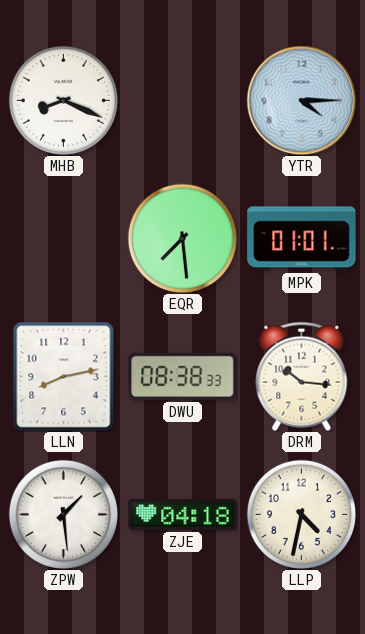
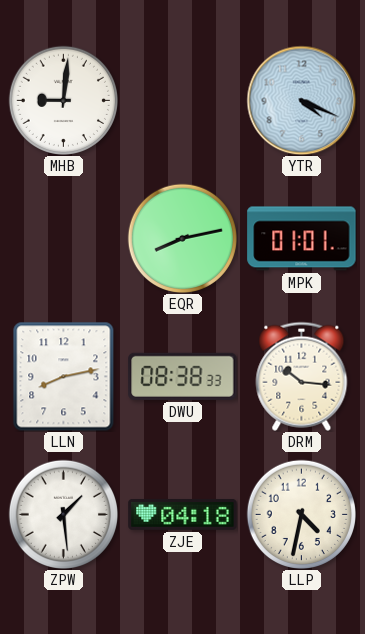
MHB: 8:19 -> 9:01 (63, 100)
YTR: 4:15 -> 4:19 (301, 100)
EQR: 7:29 -> 8:13 (182, 238)
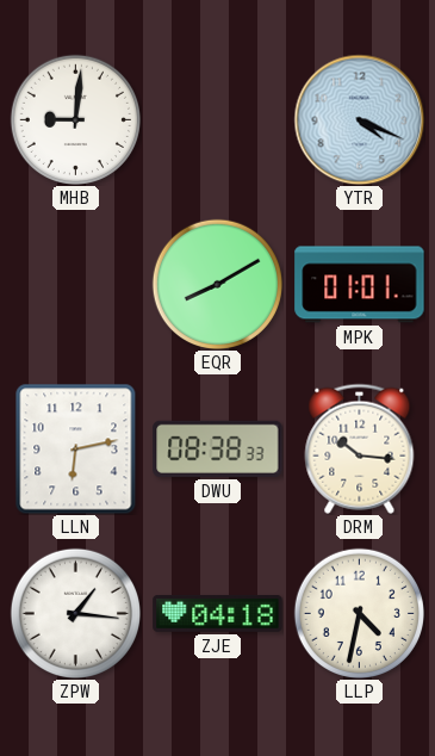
EQR: 8:13 -> 8:10 (217, 284)
LLN: 8:13 -> 6:13 (76, 448)
ZPW: 1:29 -> 1:16 (75, 613)
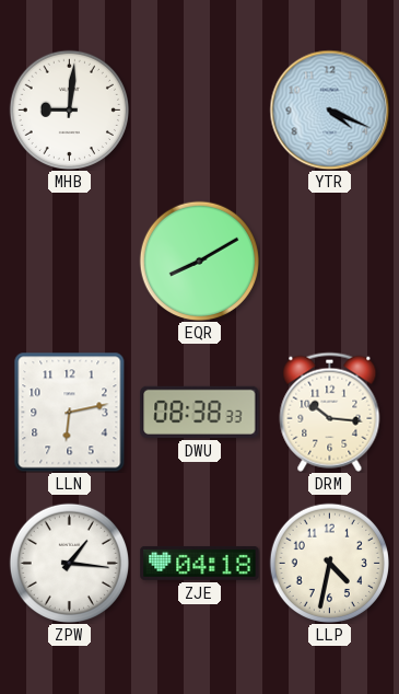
MPK: 01:01 -> none (360, 285)
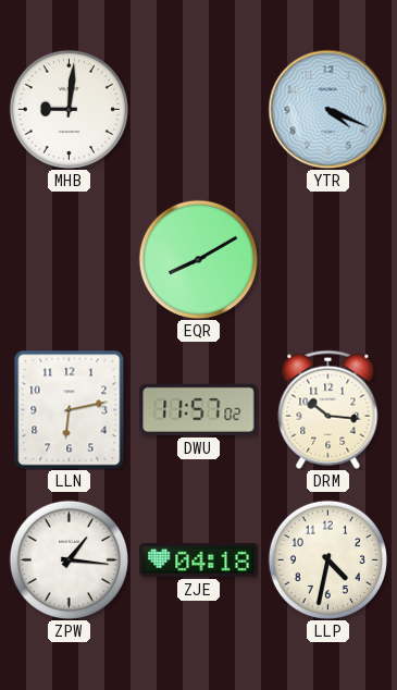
DWU: 08:38 -> 11:57 (199, 409)
